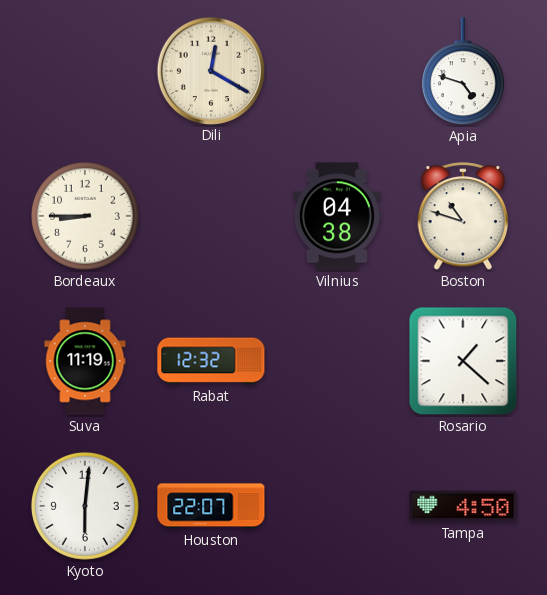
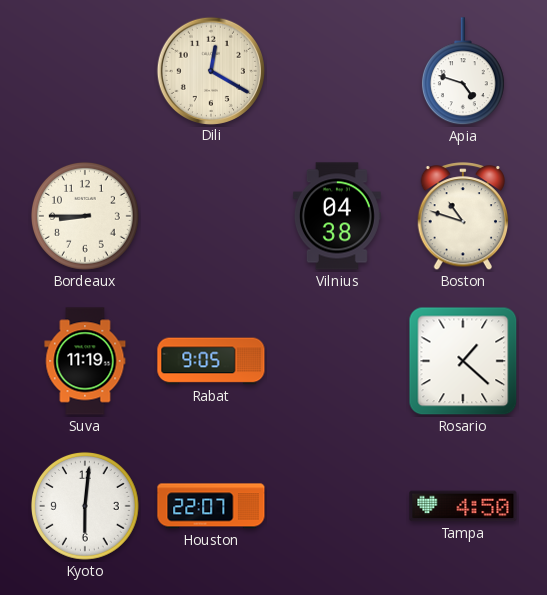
Rabat: 12:32 -> 9:05 (211, 361)
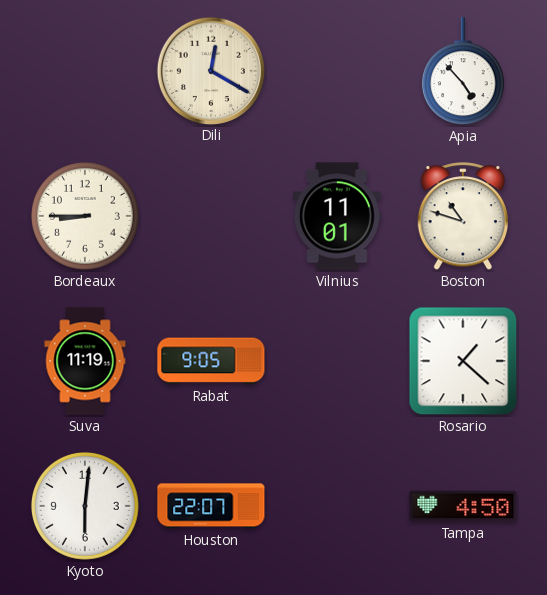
Apia: 4:48 -> 4:53 (463, 72)
Vilnius: 04:38 -> 11:01 (337, 216)
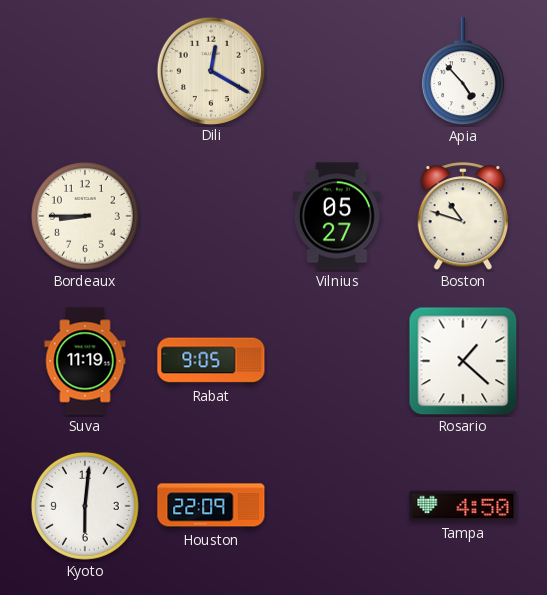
Vilnius: 11:01 -> 05:27 (337, 216)
Houston: 22:07 -> 22:09 (211, 506)
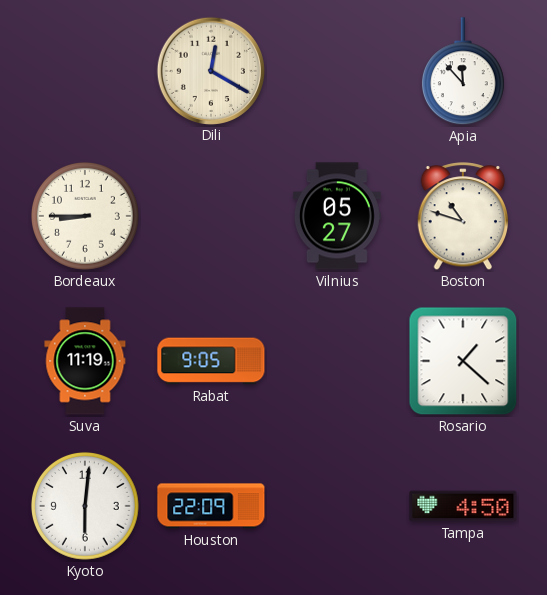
Apia: 4:53 -> 11:53 (463, 72)
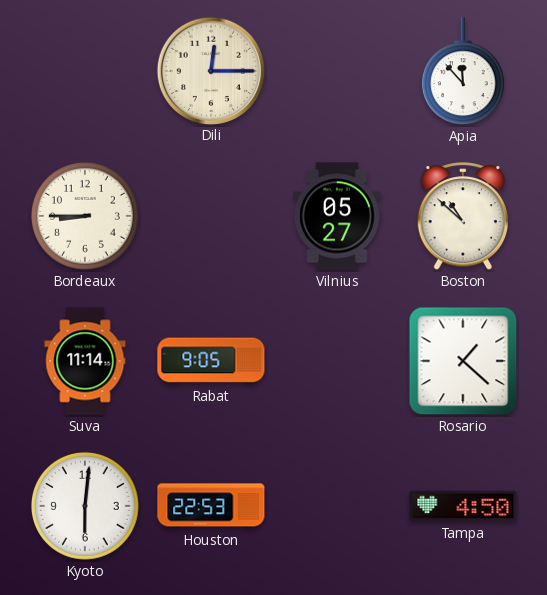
Dili: 12:20 -> 12:15 (210, 70)
Boston: 10:48 -> 10:52 (463, 217)
Suva: 11:19 -> 11:14 (85, 361)
Houston: 22:09 -> 22:53 (211, 506)
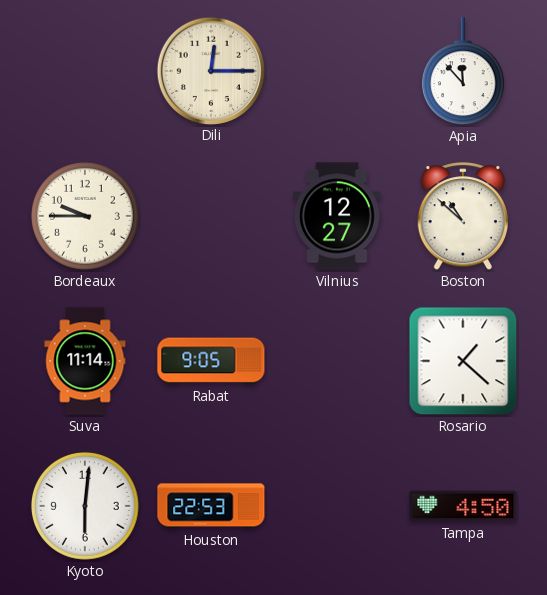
Bordeaux: 8:45 -> 9:45 (85, 216)
Vilnius: 05:27 -> 12:27 (337, 216)
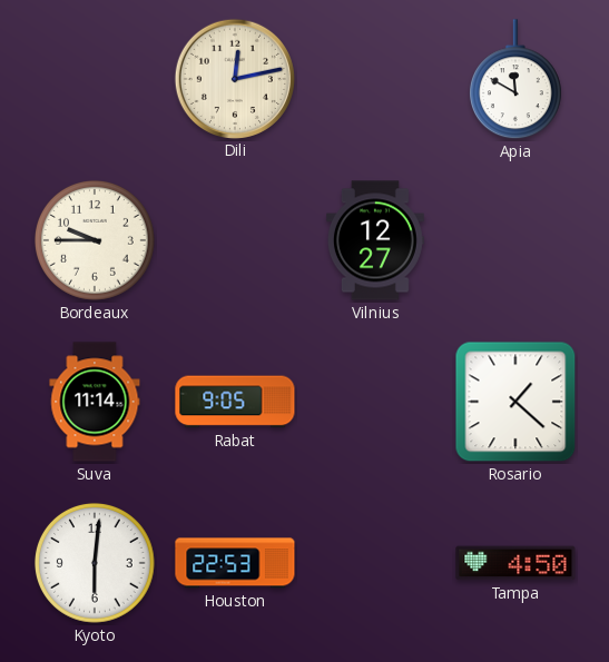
Dili: 12:15 -> 12:13 (234, 78)
Apia: 11:53 -> 11:50 (515, 80)
Boston: 10:52 -> none (463, 217)
